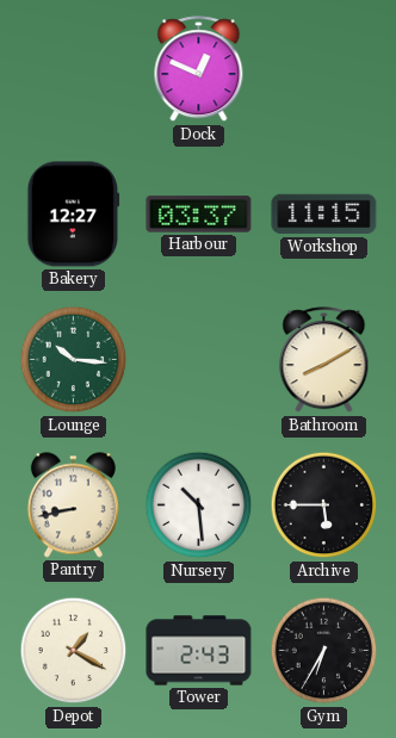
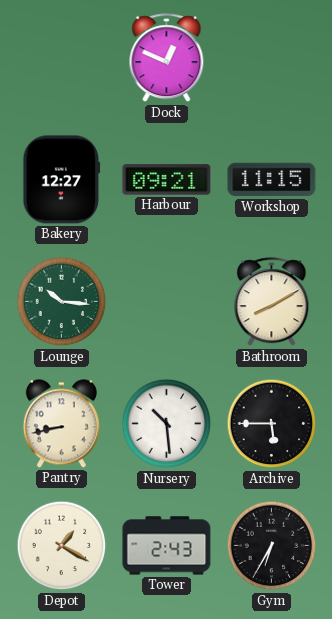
Harbour: 03:37 -> 09:21 (167, 180)
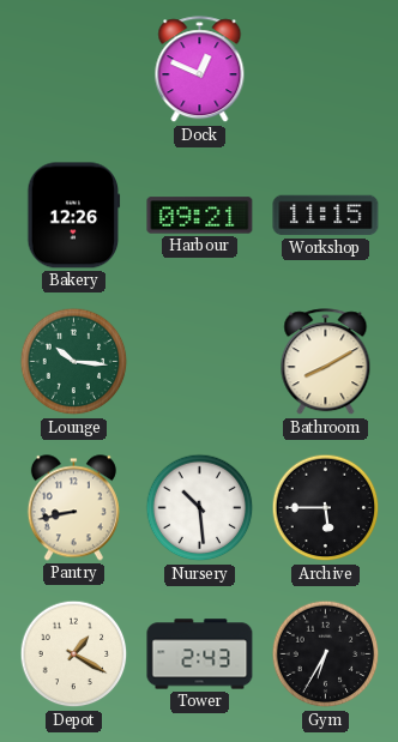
Bakery: 12:27 -> 12:26 (74, 216)
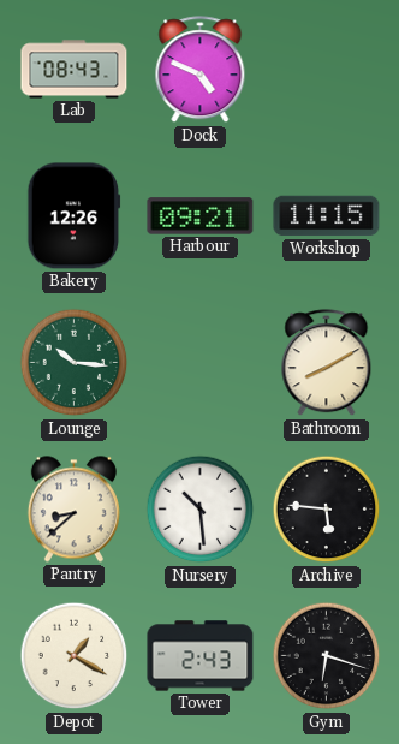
Lab: none -> 08:43 (75, 70)
Dock: 12:49 -> 4:49 (201, 70)
Pantry: 8:43 -> 8:38 (73, 510)
Archive: 5:45 -> 5:46 (327, 510)
Gym: 6:35 -> 6:18 (327, 656)
